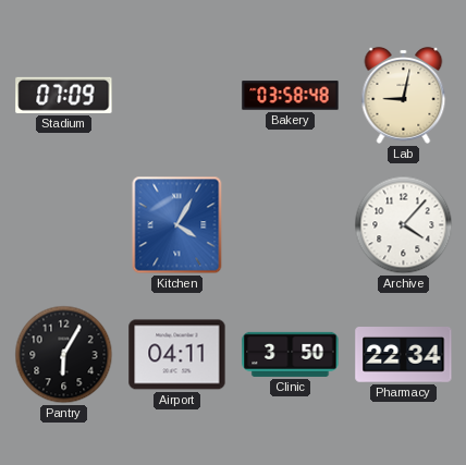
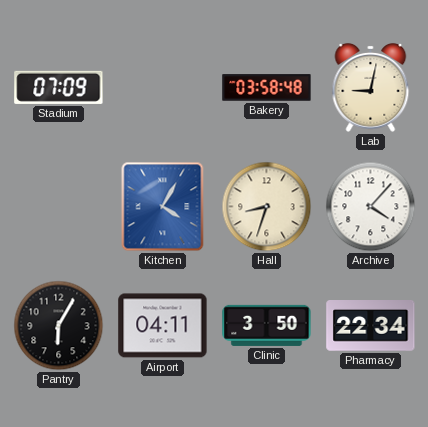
Hall: none -> 8:33 (267, 207)
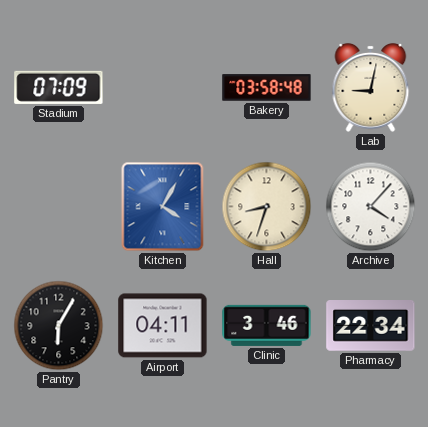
Clinic: 3:50 -> 3:46 (267, 325)
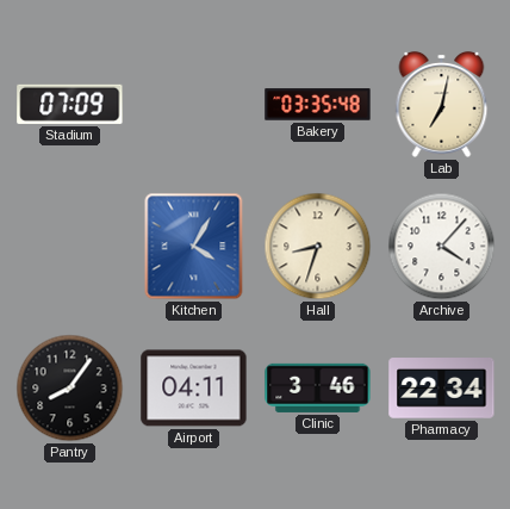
Bakery: 03:58 -> 03:35 (318, 105)
Lab: 9:02 -> 7:02 (442, 104)
Pantry: 6:05 -> 8:06 (70, 389)
